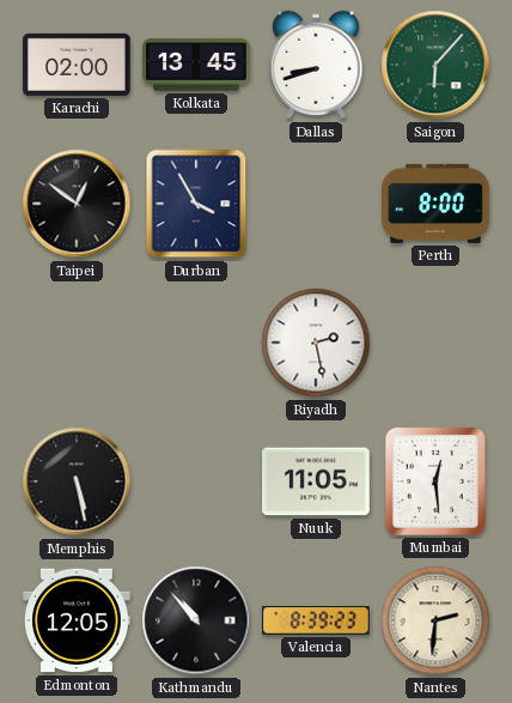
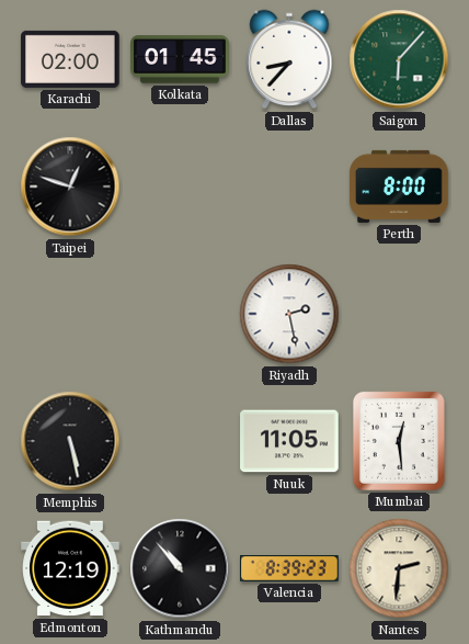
Kolkata: 13:45 -> 01:45 (180, 59)
Dallas: 8:42 -> 8:37 (289, 59)
Taipei: 12:51 -> 12:48 (70, 187)
Durban: 3:55 -> none (196, 204)
Edmonton: 12:05 -> 12:19 (70, 568)
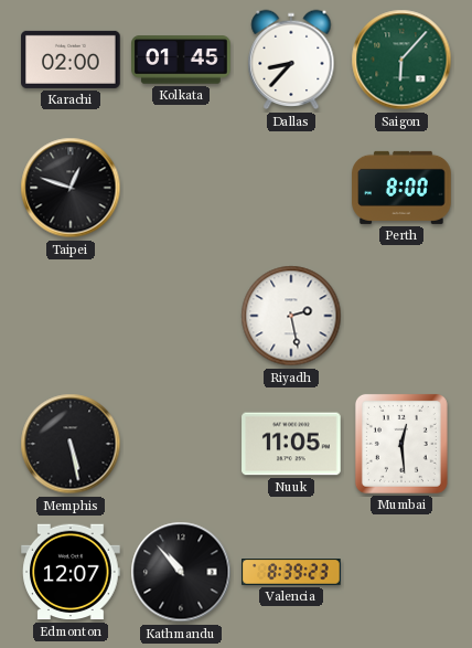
Edmonton: 12:19 -> 12:07 (71, 572)
Nantes: 2:31 -> none (399, 568)
